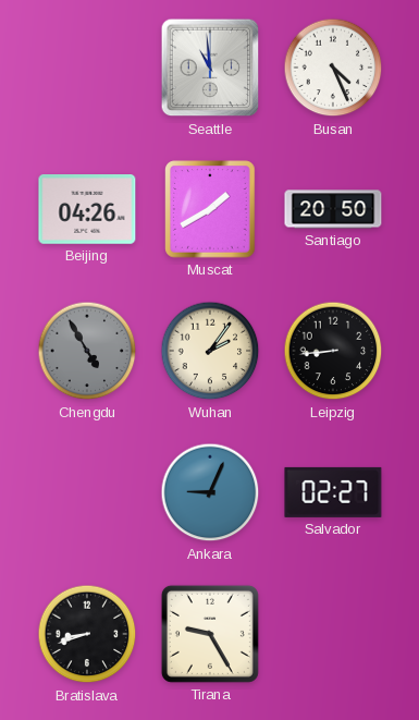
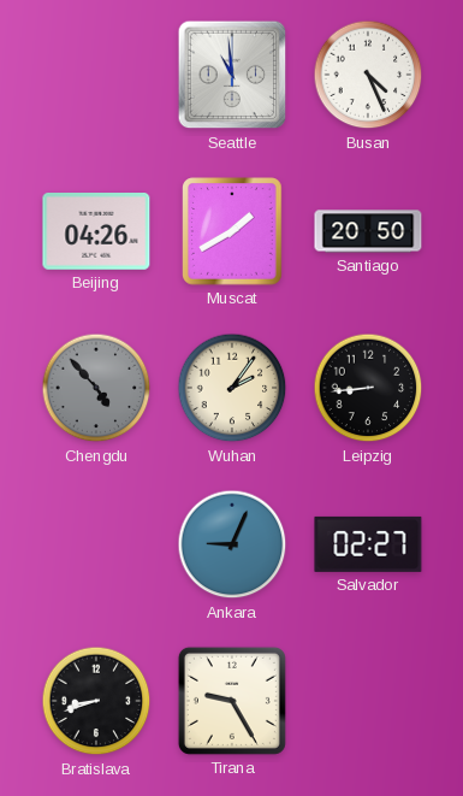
Chengdu: 4:55 -> 4:53 (96, 388)
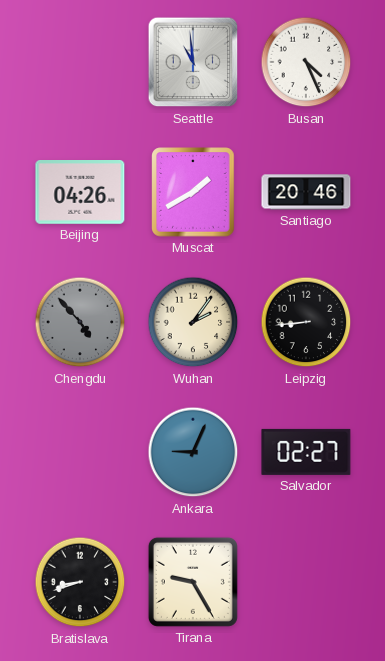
Santiago: 20:50 -> 20:46 (306, 192)
